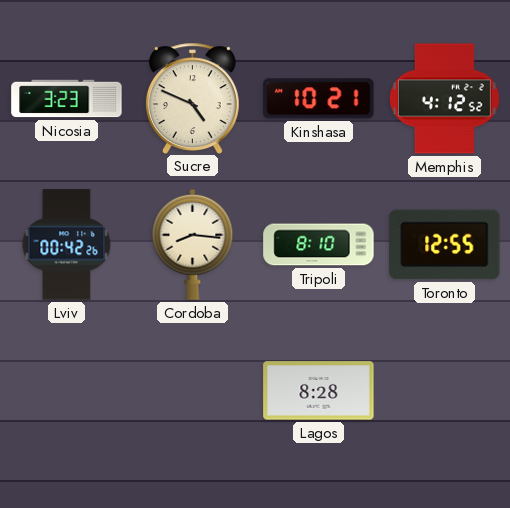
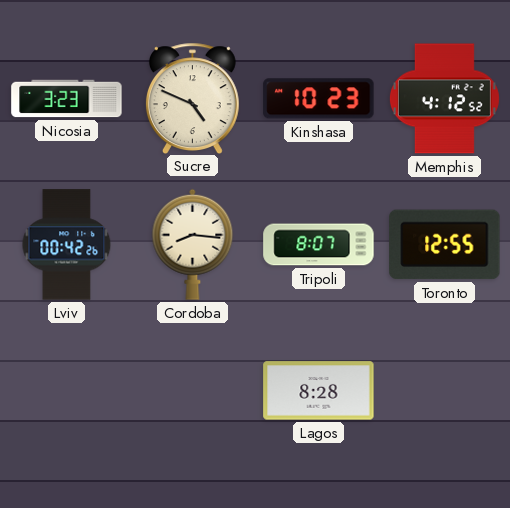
Kinshasa: 10:21 -> 10:23 (319, 99)
Tripoli: 8:10 -> 8:07 (319, 245)
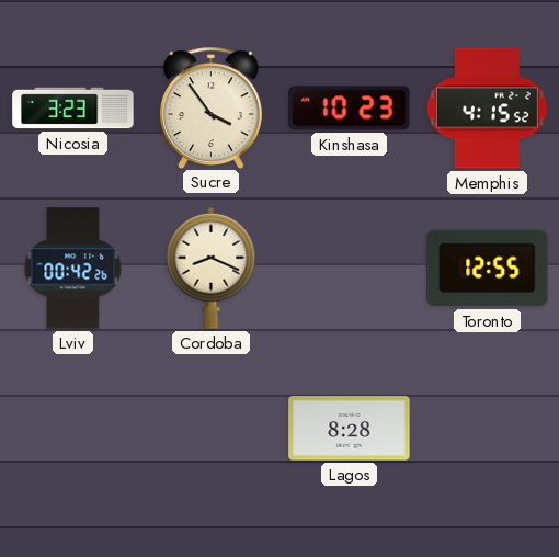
Sucre: 4:49 -> 3:54 (210, 107)
Memphis: 4:12 -> 4:15 (487, 109)
Cordoba: 8:16 -> 8:19 (212, 268)
Tripoli: 8:07 -> none (319, 245)
